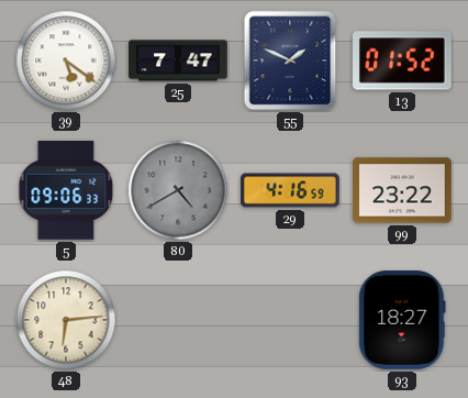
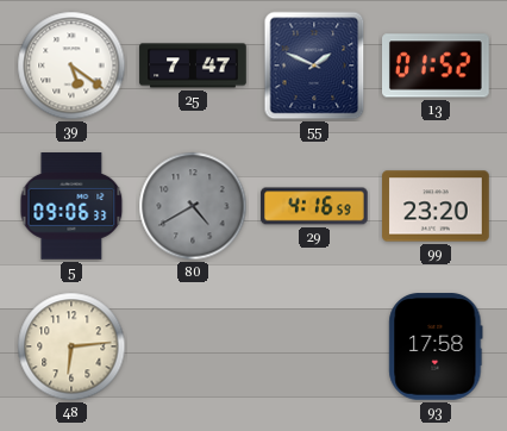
99: 23:22 -> 23:20 (436, 206)
93: 18:27 -> 17:58 (436, 346)
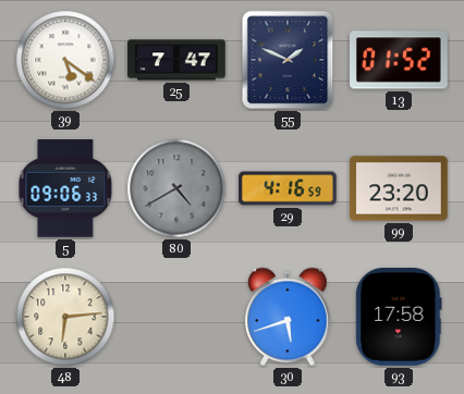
30: none -> 5:42 (288, 317)
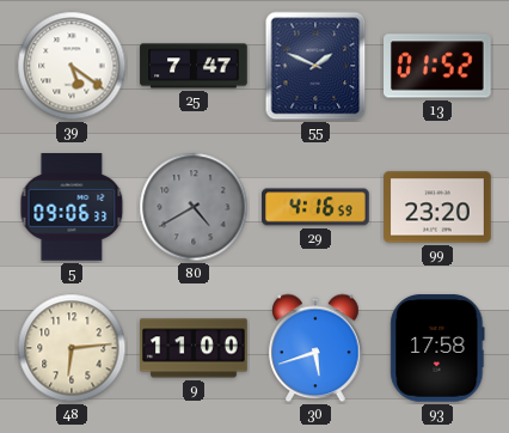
9: none -> 11:00 (194, 348)
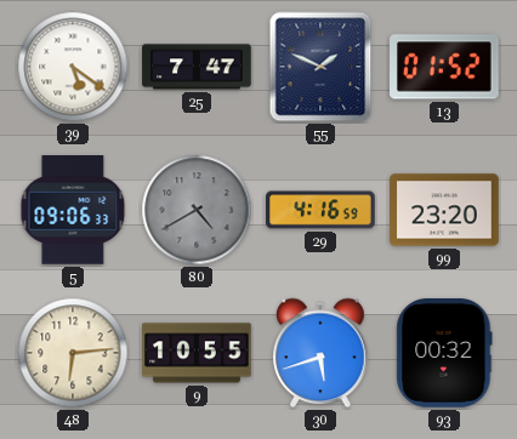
9: 11:00 -> 10:55 (197, 353)
93: 17:58 -> 00:32 (444, 353)
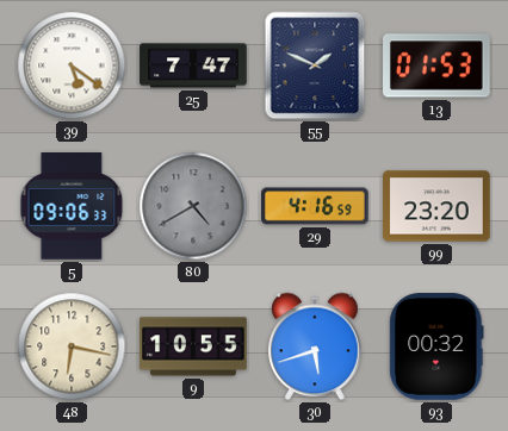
13: 01:52 -> 01:53 (438, 65)
48: 6:14 -> 6:17 (72, 346)
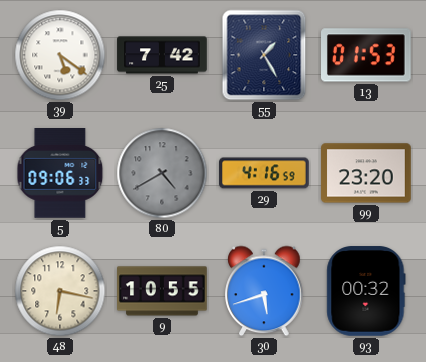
25: 7:47 -> 7:42 (162, 55)
55: 1:49 -> 1:25 (264, 55)
